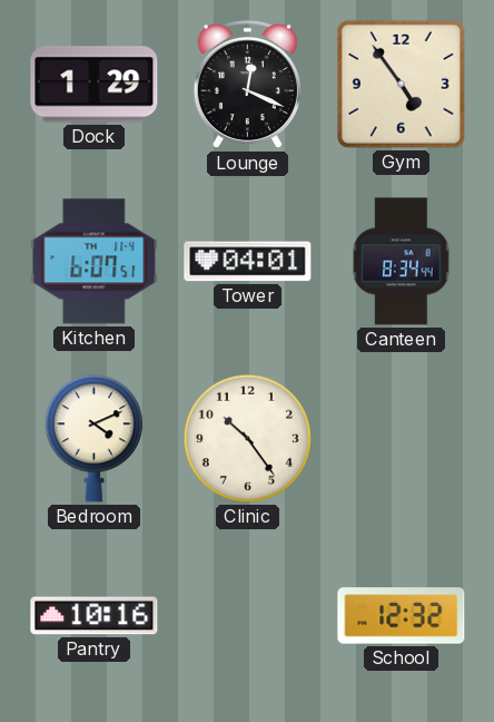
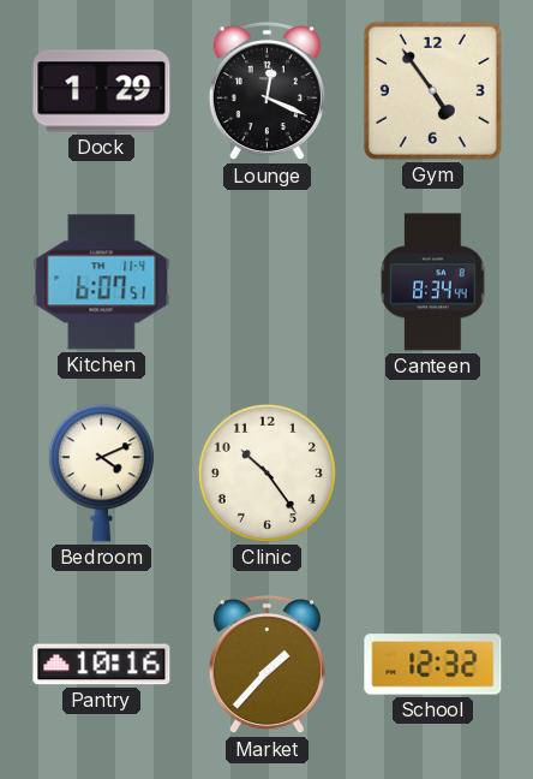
Tower: 04:01 -> none (248, 262)
Market: none -> 1:37 (266, 665)
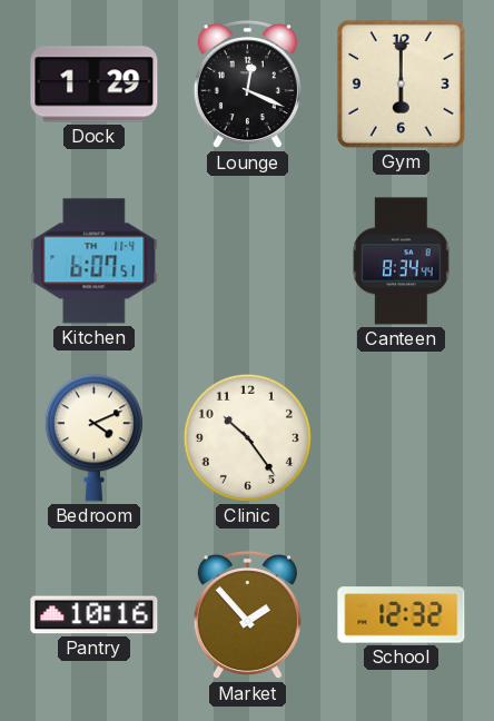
Gym: 4:54 -> 6:00 (401, 83)
Market: 1:37 -> 1:53 (247, 615)
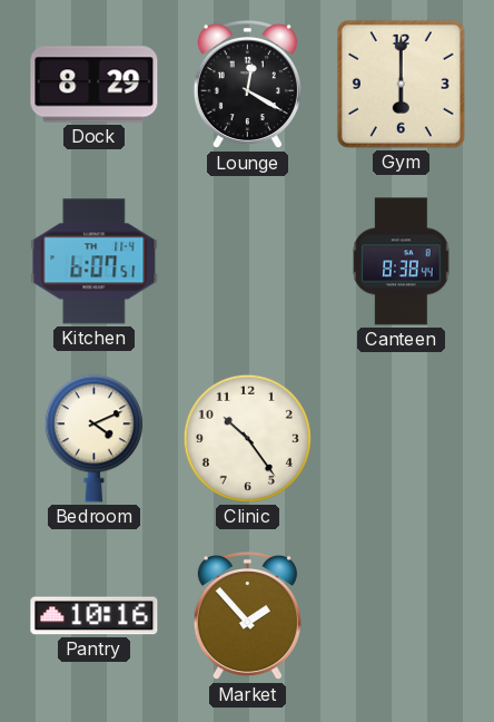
Dock: 1:29 -> 8:29 (95, 85)
Lounge: 12:19 -> 12:20 (247, 85)
Canteen: 8:34 -> 8:38 (402, 262)
School: 12:32 -> none (402, 615)
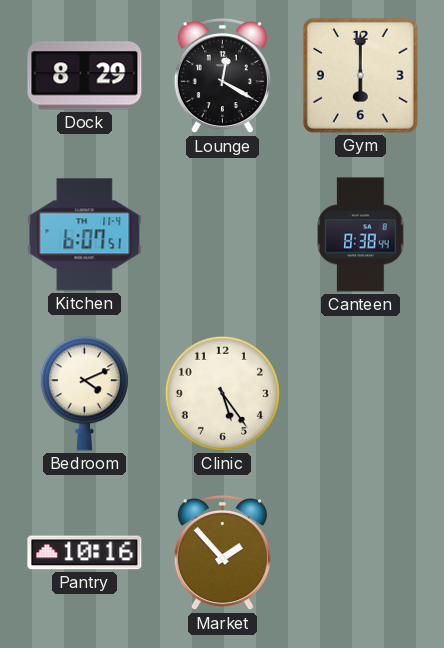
Clinic: 10:24 -> 5:24 (222, 393)
